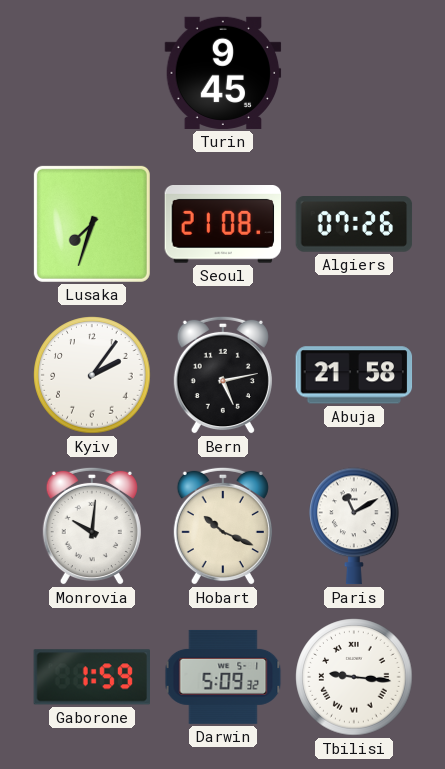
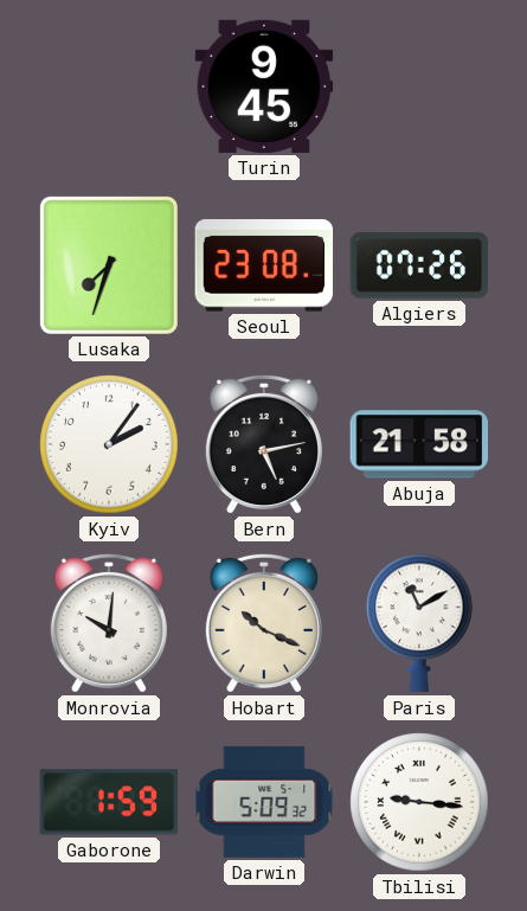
Seoul: 21:08 -> 23:08 (264, 267)
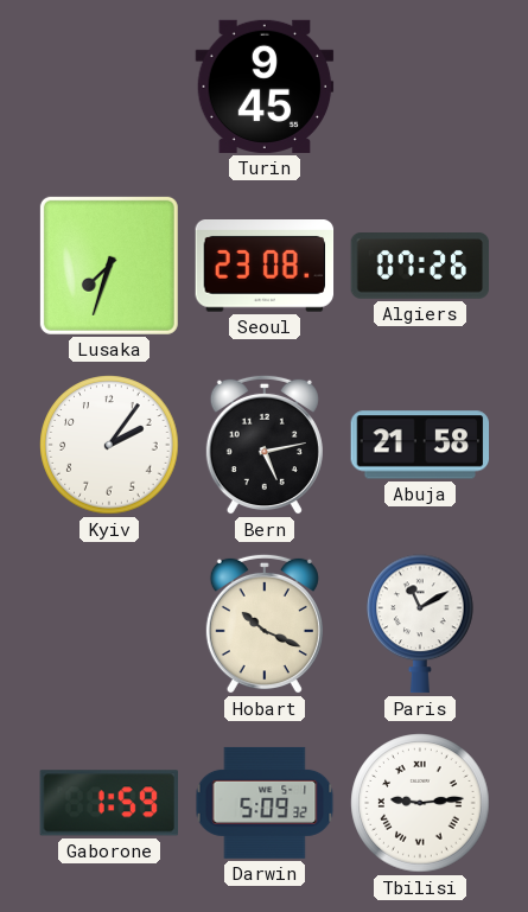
Monrovia: 10:01 -> none (109, 623)
Tbilisi: 9:16 -> 9:14 (420, 803)
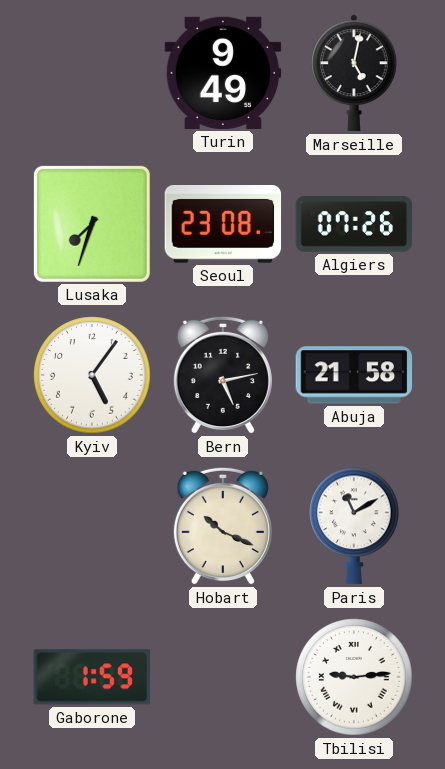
Turin: 9:45 -> 9:49 (223, 73)
Marseille: none -> 5:02 (354, 73)
Kyiv: 2:06 -> 5:06 (92, 375)
Darwin: 5:09 -> none (265, 803)
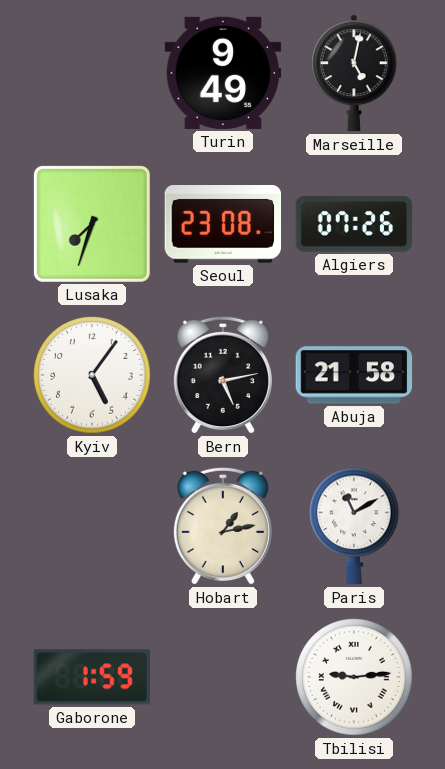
Hobart: 10:19 -> 1:13 (223, 526)
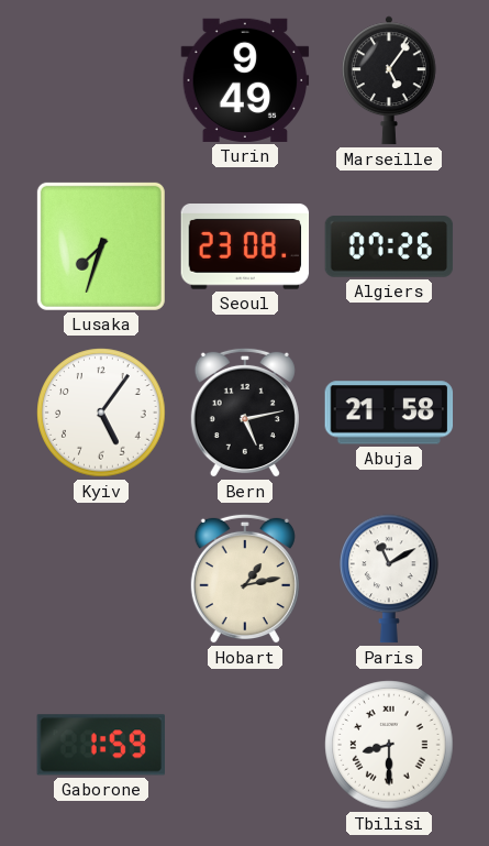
Marseille: 5:02 -> 5:06 (389, 80)
Tbilisi: 9:14 -> 8:30 (389, 745)
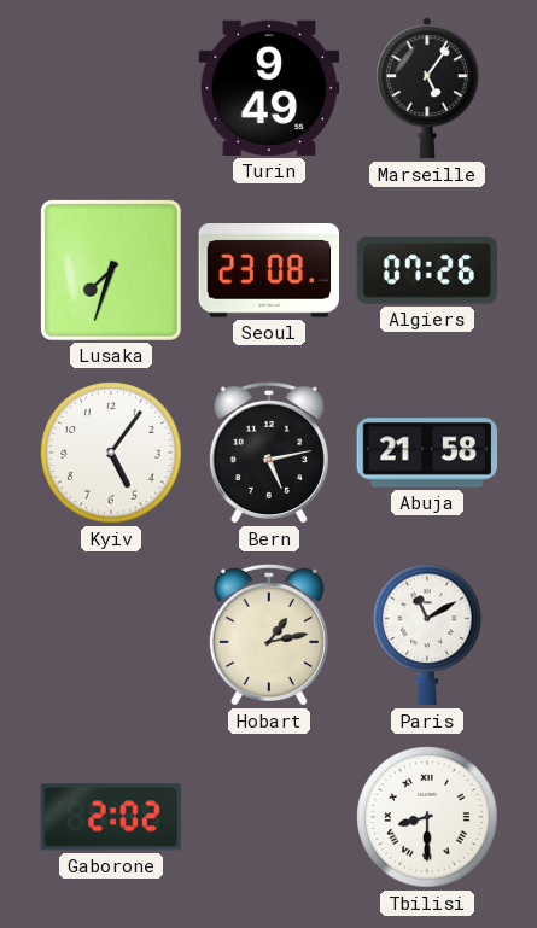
Gaborone: 1:59 -> 2:02 (110, 817)
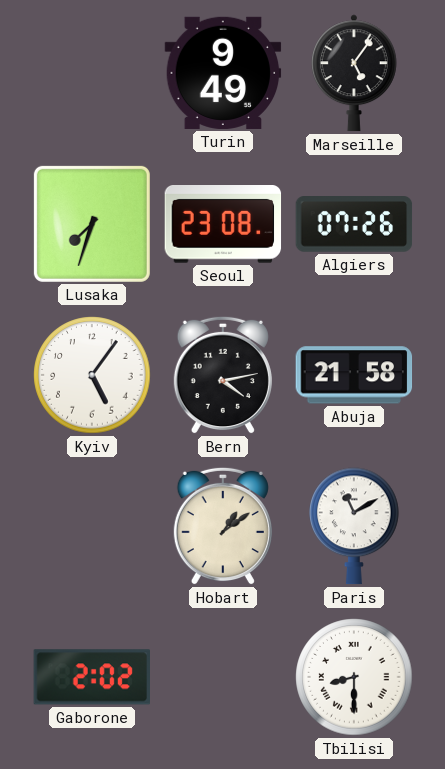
Bern: 5:13 -> 4:13 (223, 375)
Hobart: 1:13 -> 1:09 (223, 526)
